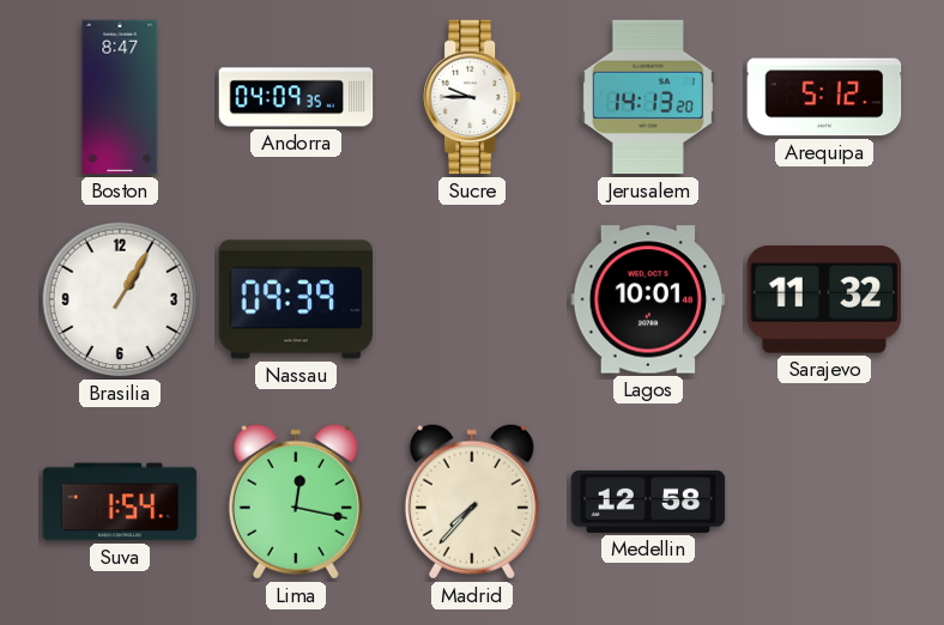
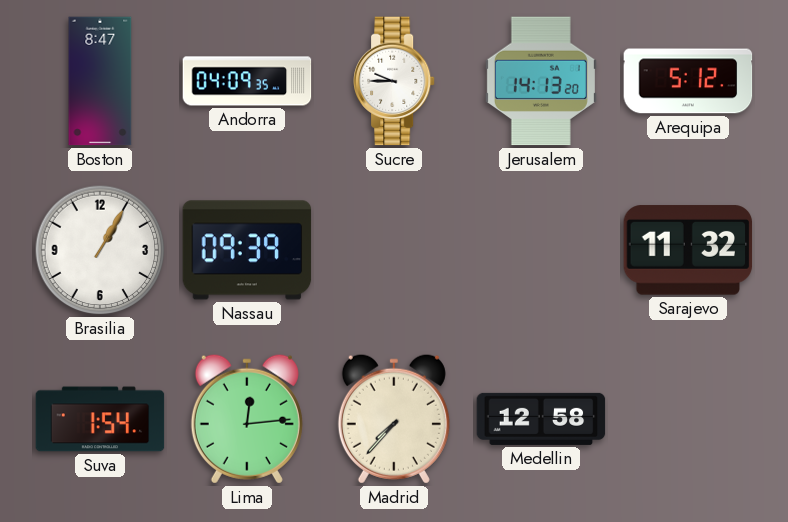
Lagos: 10:01 -> none (648, 299)
Lima: 12:17 -> 12:14 (247, 419)
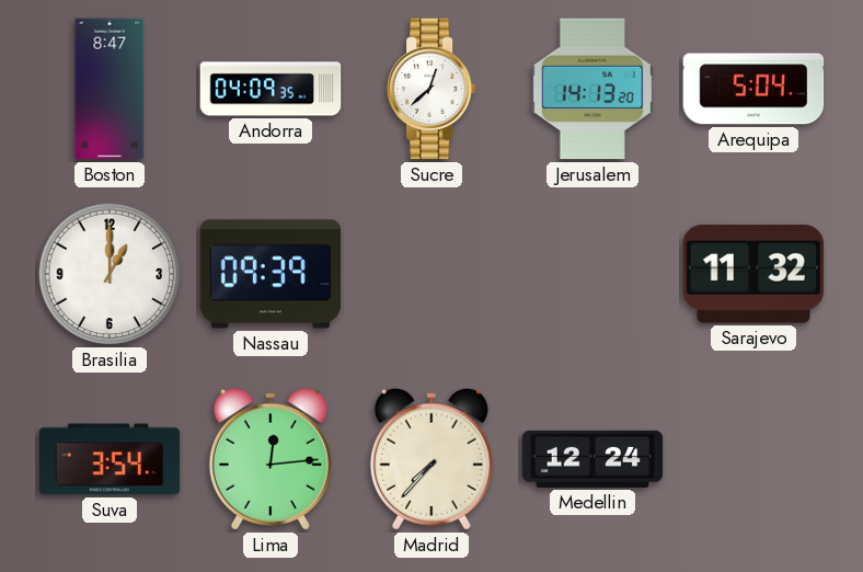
Sucre: 9:45 -> 12:38 (433, 89)
Arequipa: 5:12 -> 5:04 (753, 89)
Brasilia: 1:05 -> 1:00 (110, 274)
Suva: 1:54 -> 3:54 (110, 459)
Medellin: 12:58 -> 12:24 (592, 459)
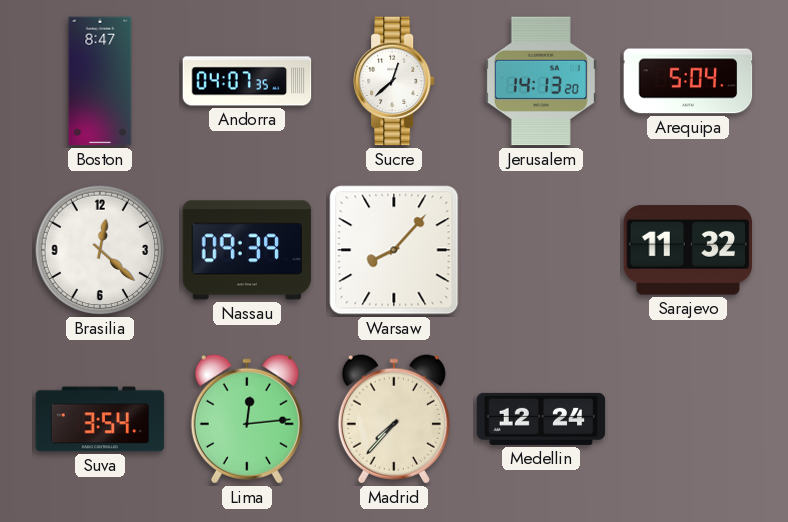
Andorra: 04:09 -> 04:07 (247, 81)
Brasilia: 1:00 -> 12:22 (100, 250)
Warsaw: none -> 8:07 (394, 250)
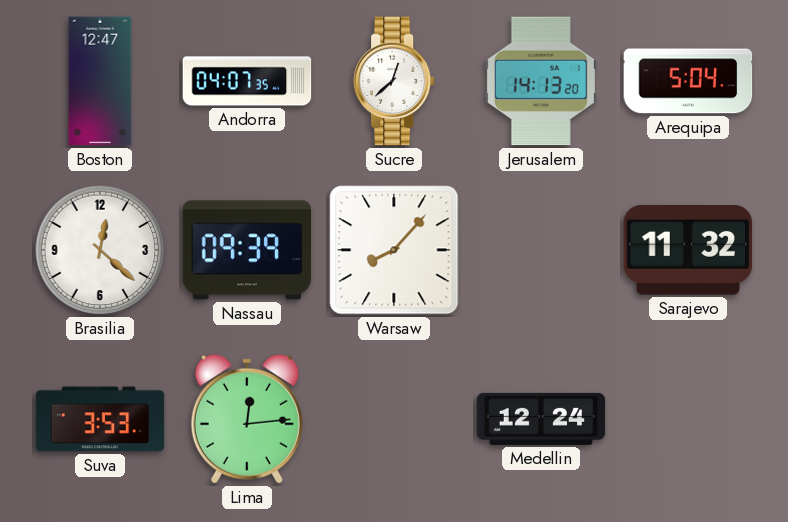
Boston: 8:47 -> 12:47 (100, 81)
Suva: 3:54 -> 3:53 (100, 419)
Madrid: 7:37 -> none (394, 419)
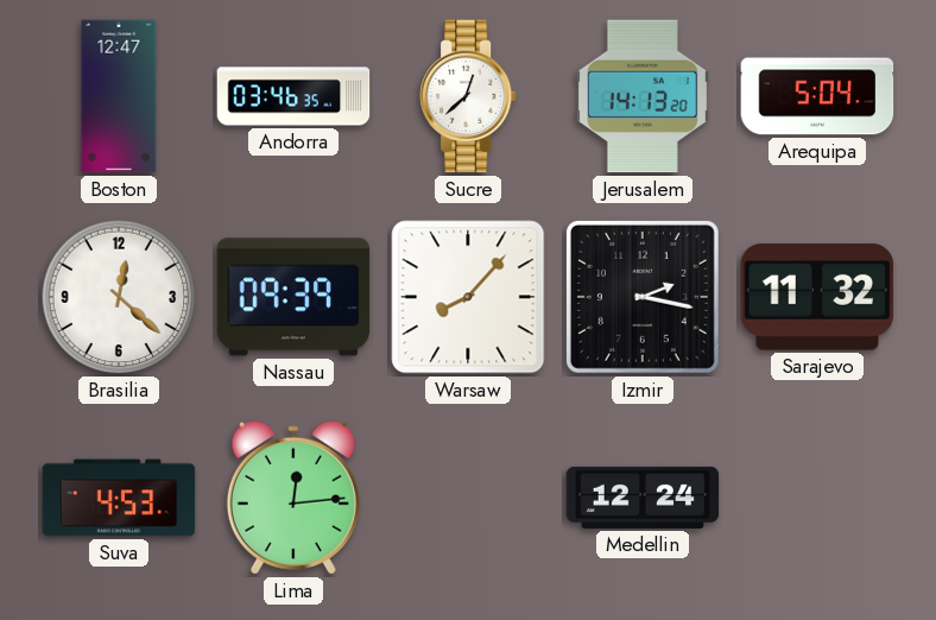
Andorra: 04:07 -> 03:46 (293, 96)
Izmir: none -> 2:17 (643, 297)
Suva: 3:53 -> 4:53 (119, 498)
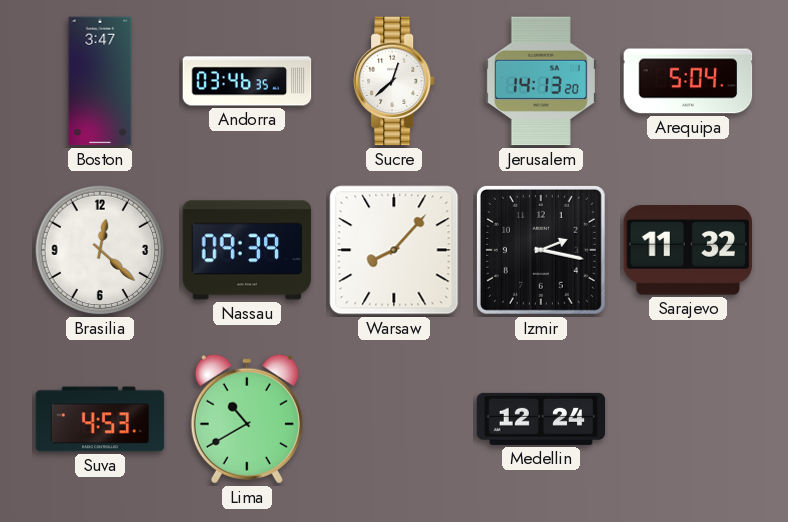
Boston: 12:47 -> 3:47 (100, 81)
Lima: 12:14 -> 10:40 (247, 419)
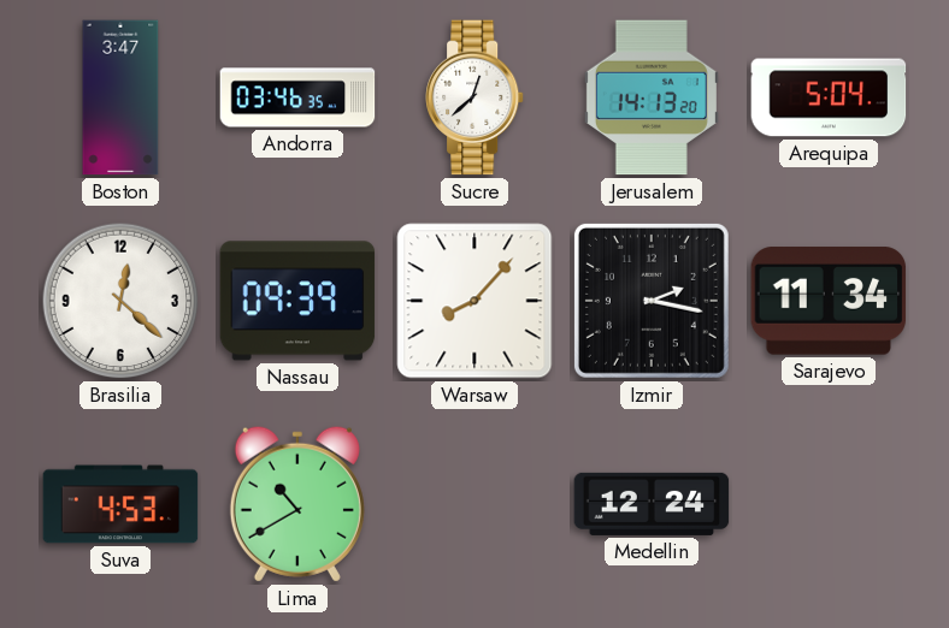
Sarajevo: 11:32 -> 11:34 (829, 301)
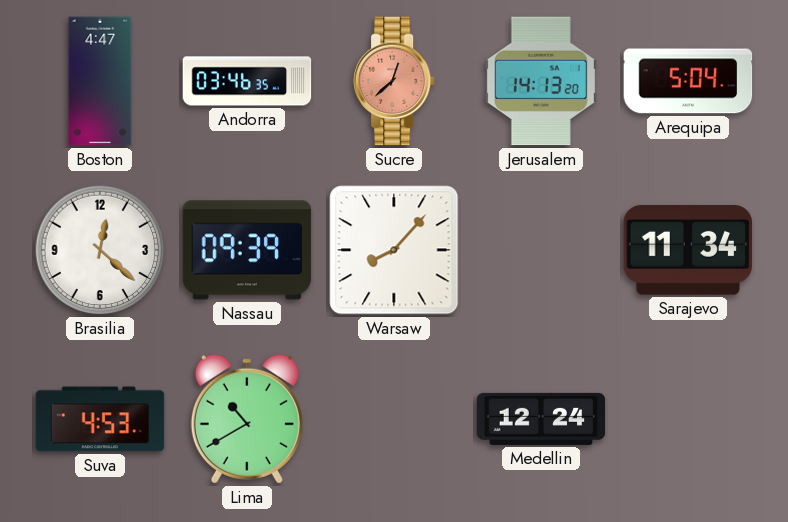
Boston: 3:47 -> 4:47 (100, 81)
Sucre dial: white -> salmon (395, 81)
Izmir: 2:17 -> none (652, 301)
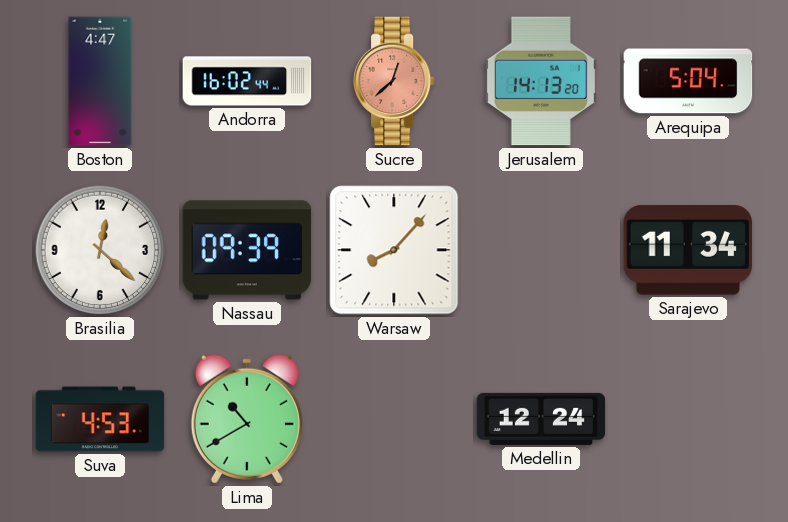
Andorra: 03:46 -> 16:02 (247, 81)
